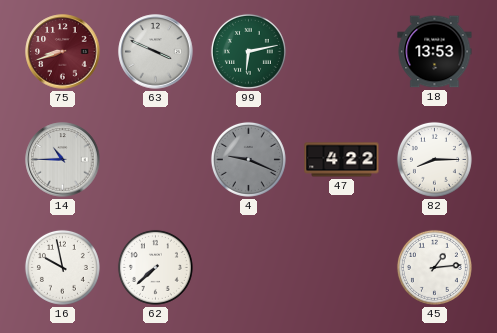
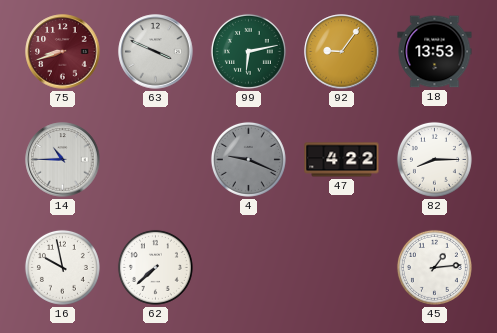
92: none -> 9:06 (342, 52)
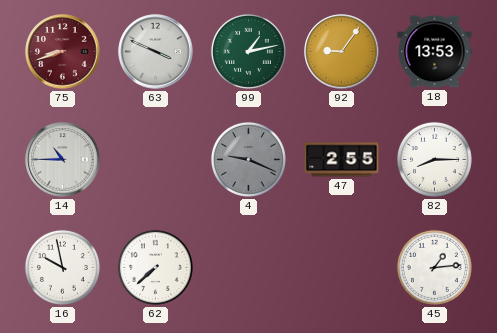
99: 6:13 -> 1:13 (248, 51)
47: 4:22 -> 2:55 (342, 160)
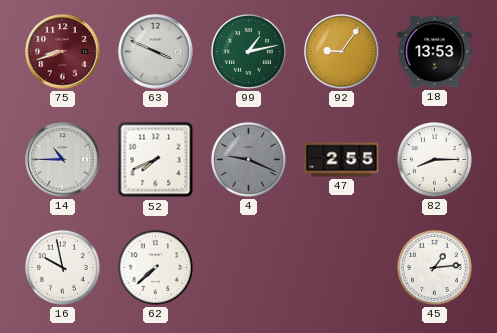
52: none -> 7:41 (156, 160)
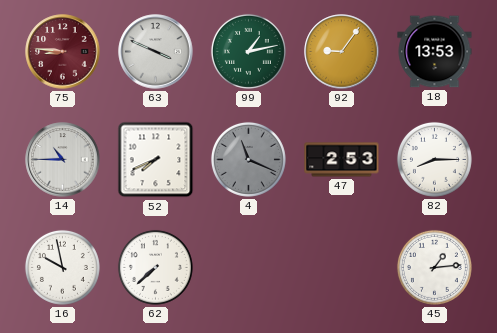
75: 8:42 -> 8:46 (63, 52)
4: 9:19 -> 11:19 (248, 159)
47: 2:55 -> 2:53 (342, 160)
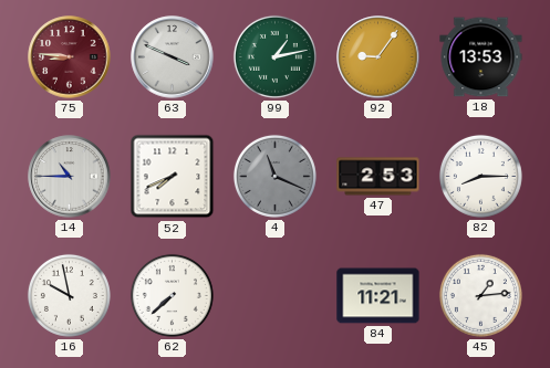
84: none -> 11:21 (378, 296)
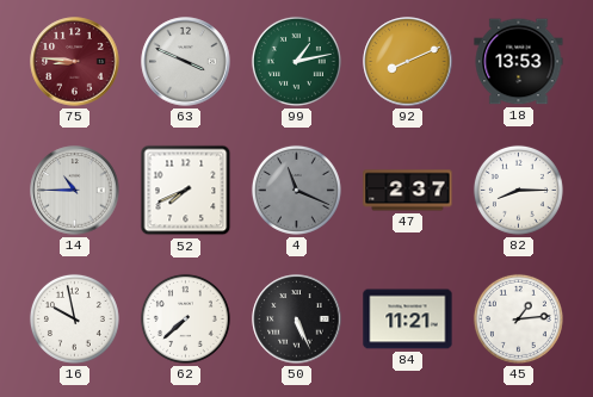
92: 9:06 -> 8:11 (408, 62)
47: 2:53 -> 2:37 (408, 191)
50: none -> 5:26 (297, 320)
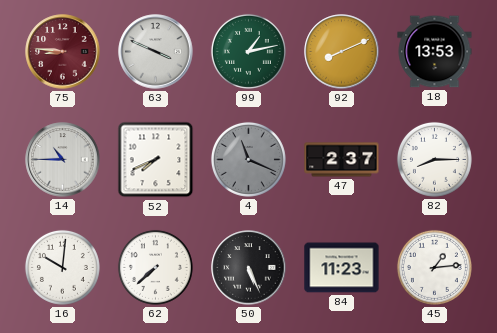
16: 9:58 -> 10:01 (62, 267)
84: 11:21 -> 11:23 (342, 268)
